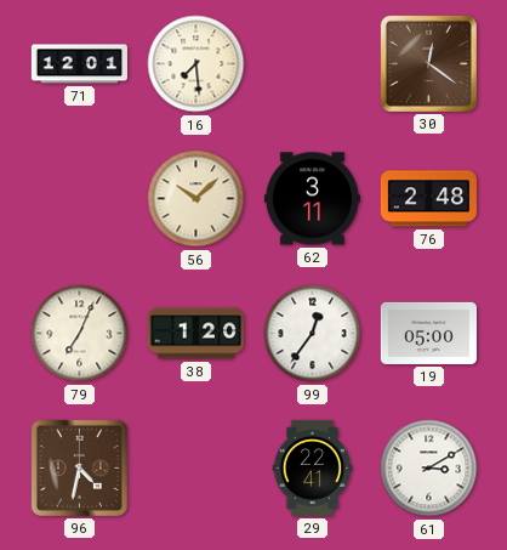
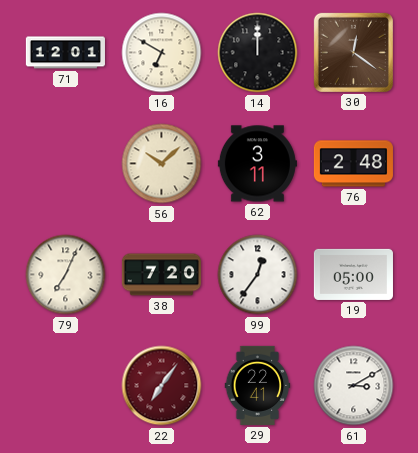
16: 7:29 -> 6:50 (162, 53)
14: none -> 12:00 (258, 53)
38: 1:20 -> 7:20 (161, 275)
96: 4:32 -> none (79, 467)
22: none -> 7:06 (162, 386)
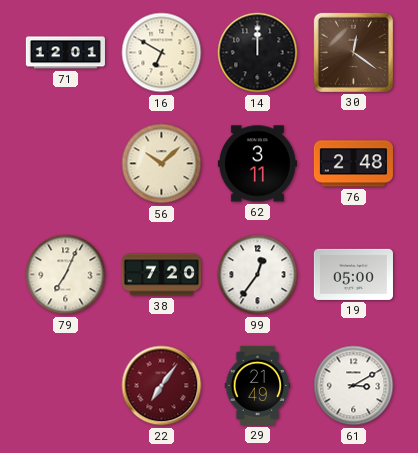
29: 22:41 -> 21:49 (258, 385)
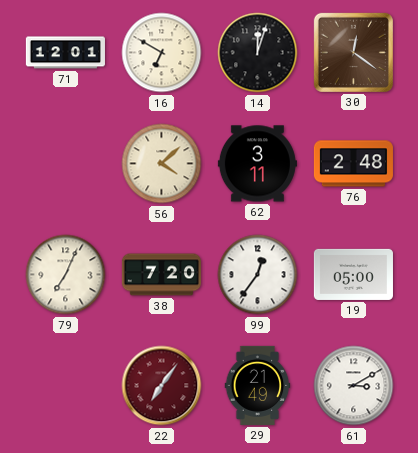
14: 12:00 -> 12:03 (258, 53)
56: 10:08 -> 4:08 (162, 164)
